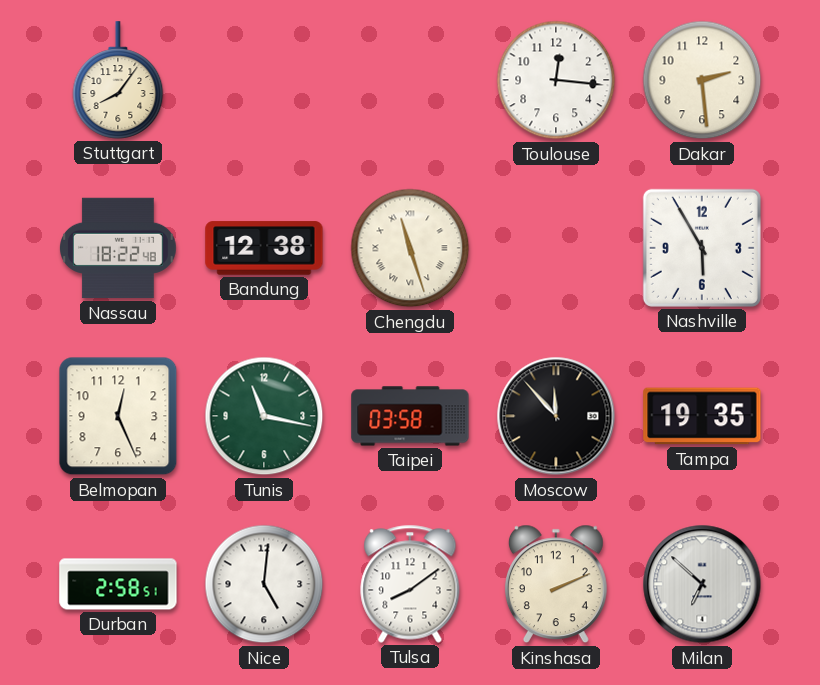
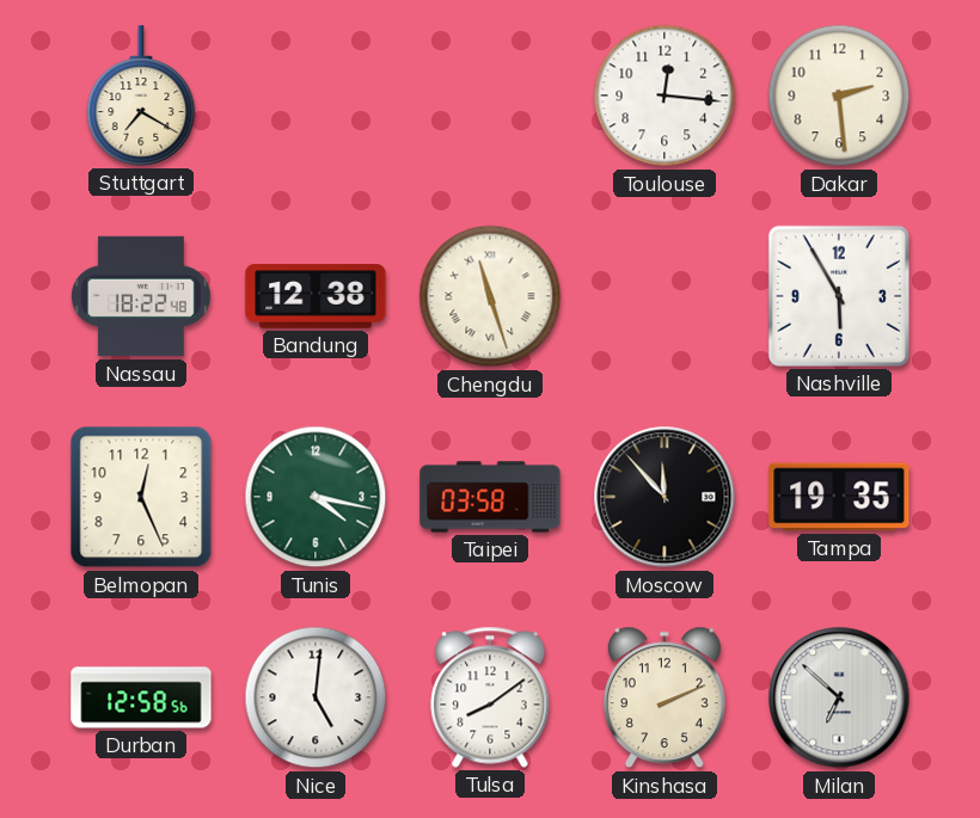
Stuttgart: 8:06 -> 7:20 (141, 96)
Tunis: 11:17 -> 4:17 (316, 497)
Durban: 2:58 -> 12:58 (141, 697)
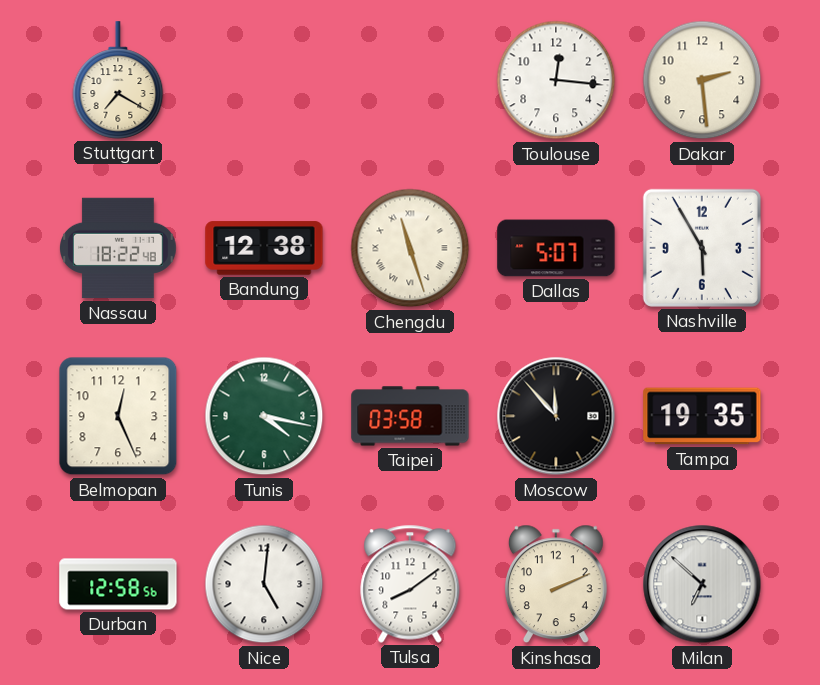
Dallas: none -> 5:07 (556, 248)
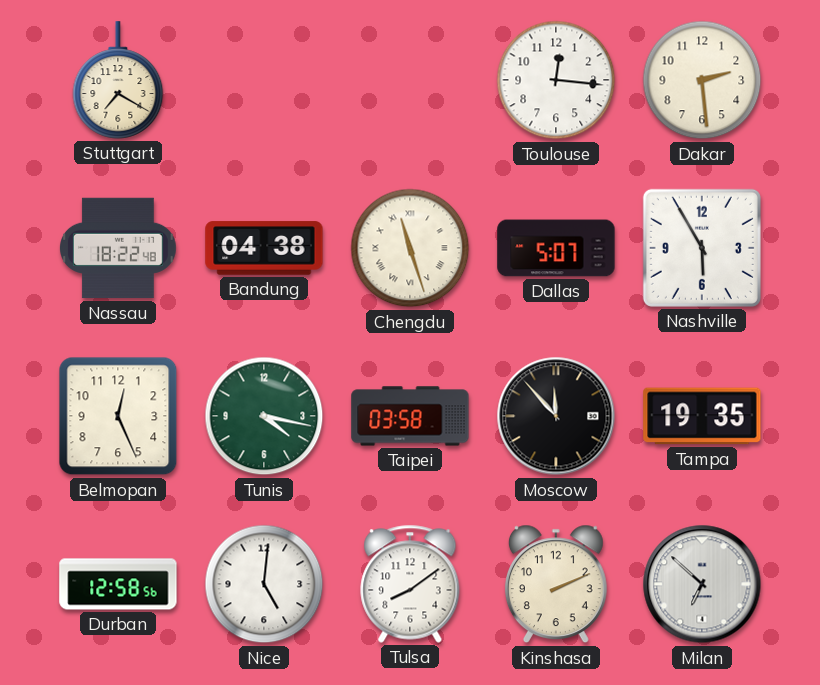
Bandung: 12:38 -> 04:38 (264, 248)
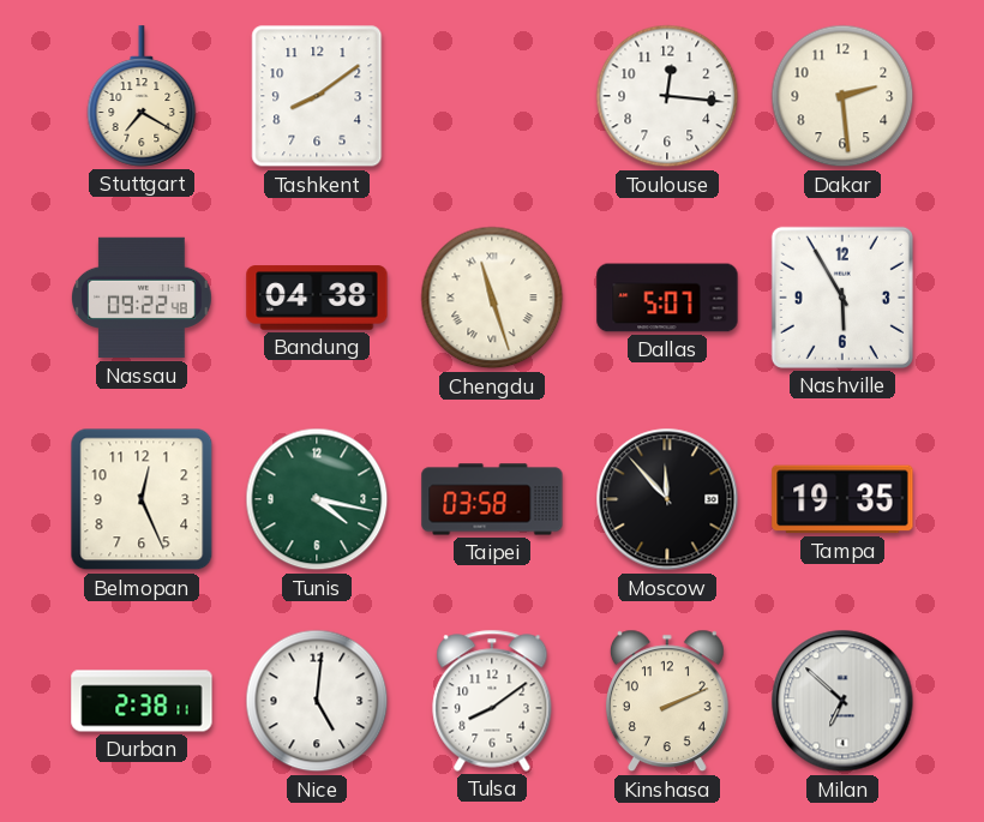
Tashkent: none -> 8:09 (317, 96)
Nassau: 18:22 -> 09:22 (143, 298)
Durban: 12:58 -> 2:38 (142, 701)
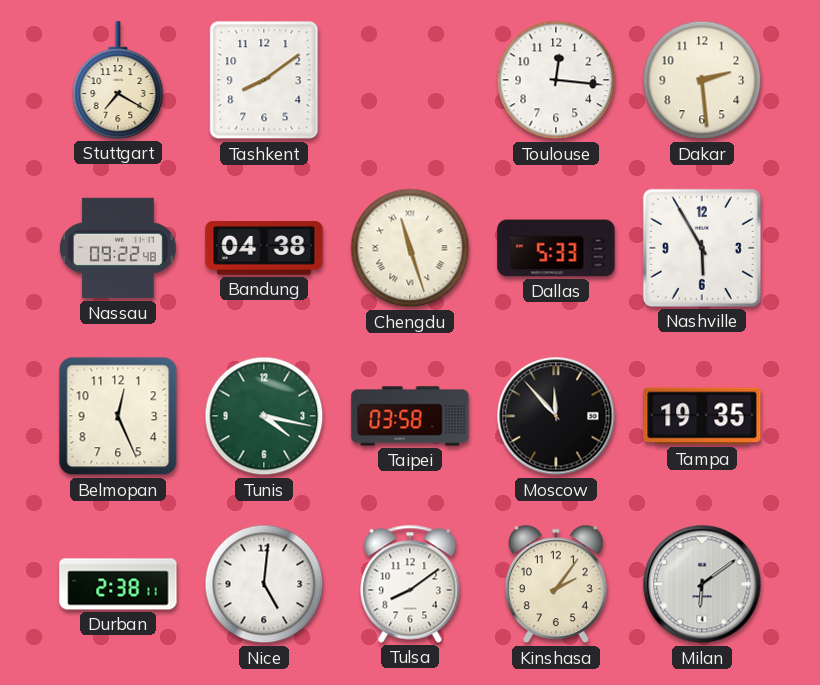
Dallas: 5:07 -> 5:33 (556, 248)
Kinshasa: 2:11 -> 2:06 (556, 584)
Milan: 6:52 -> 6:09 (702, 584)
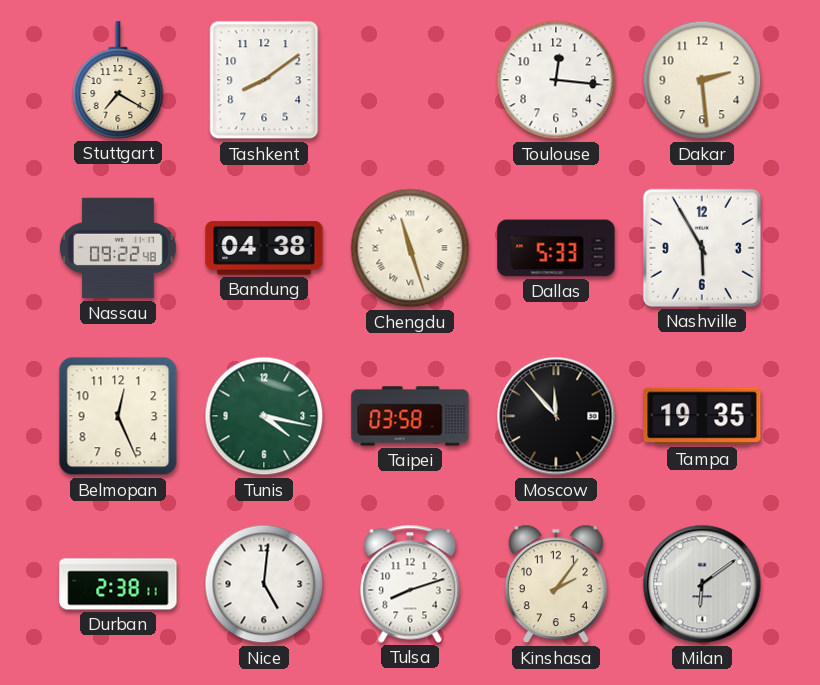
Tulsa: 8:09 -> 8:12 (410, 584)
